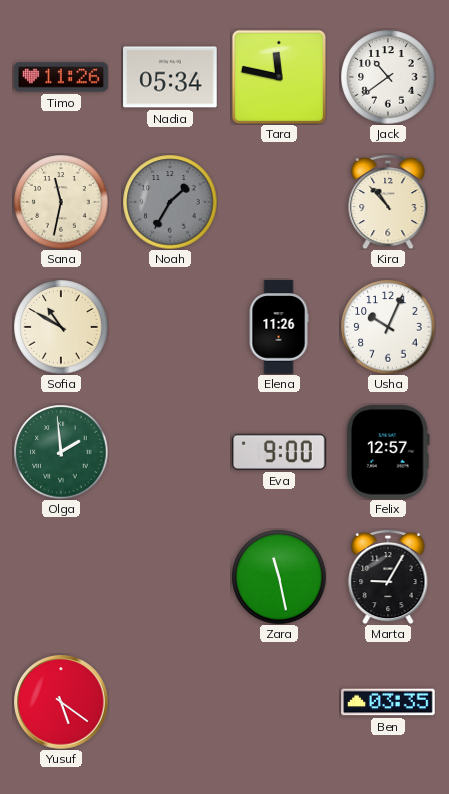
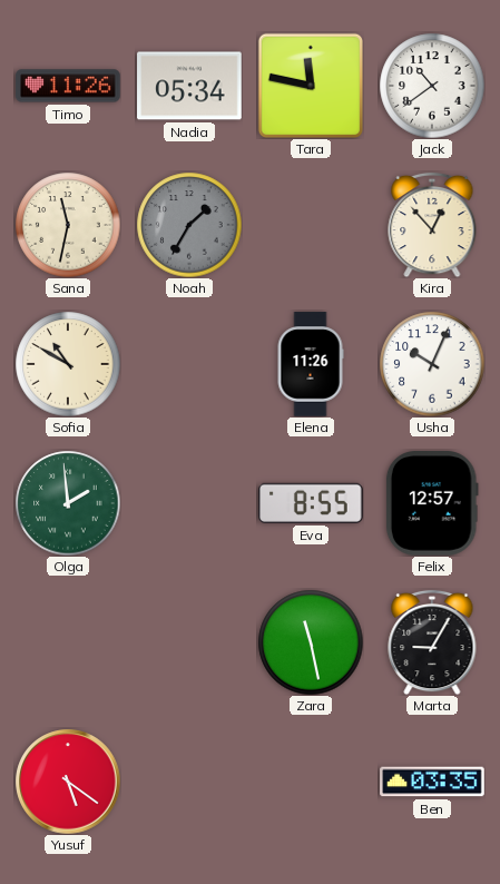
Kira: 10:53 -> 12:53 (432, 225)
Eva: 9:00 -> 8:55 (311, 503)
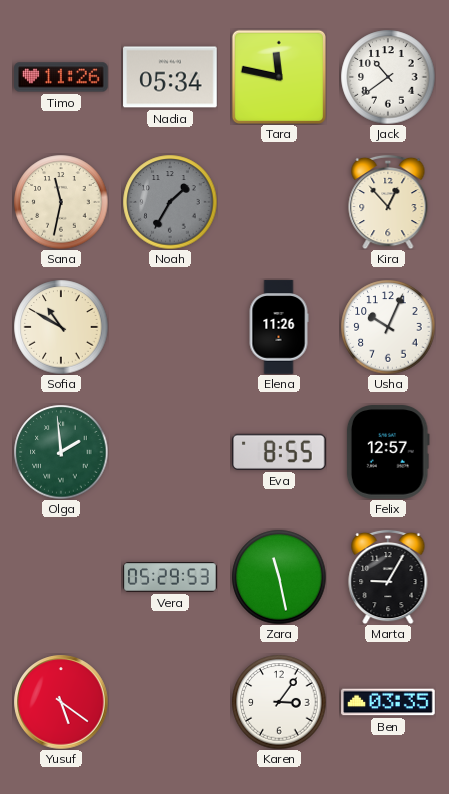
Vera: none -> 05:29 (170, 577)
Karen: none -> 3:06 (279, 702)
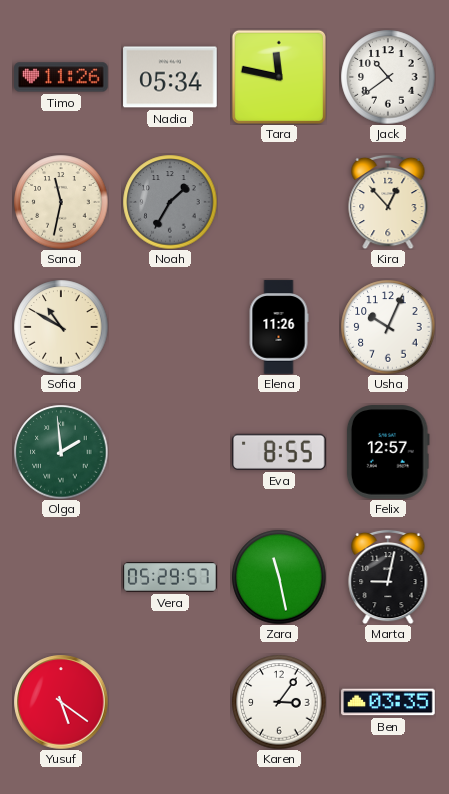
Vera: 05:29:53 -> 05:29:57 (170, 577)
Marta: 9:05 -> 9:02 (388, 577)
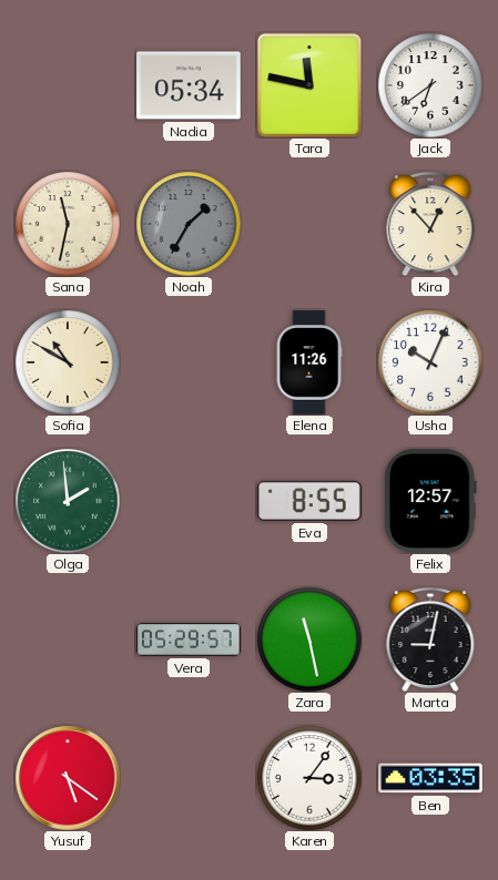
Timo: 11:26 -> none (61, 77)
Jack: 10:39 -> 6:39 (430, 85)
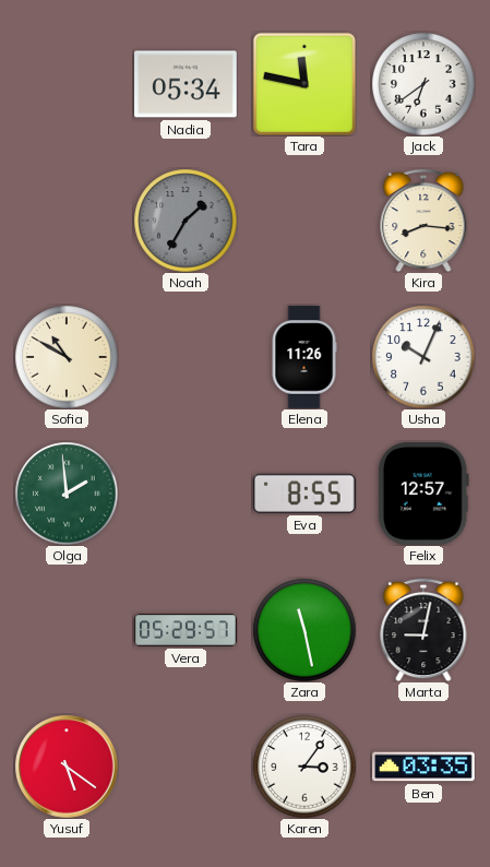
Sana: 11:32 -> none (68, 224)
Kira: 12:53 -> 8:16 (423, 221)
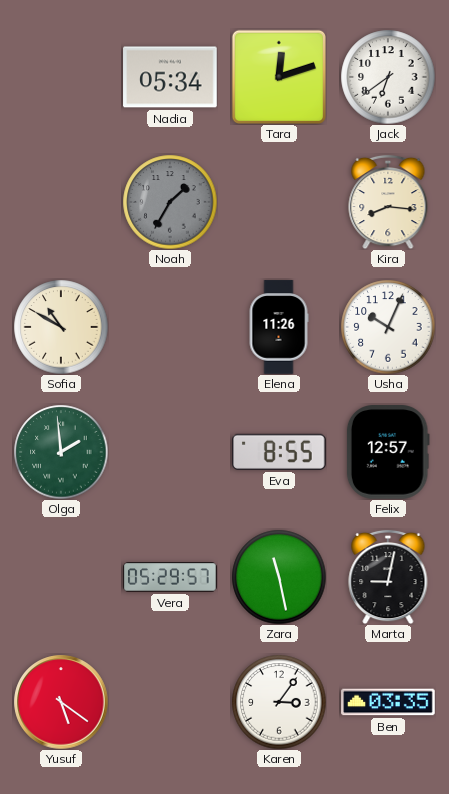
Tara: 11:47 -> 12:12 (279, 77)
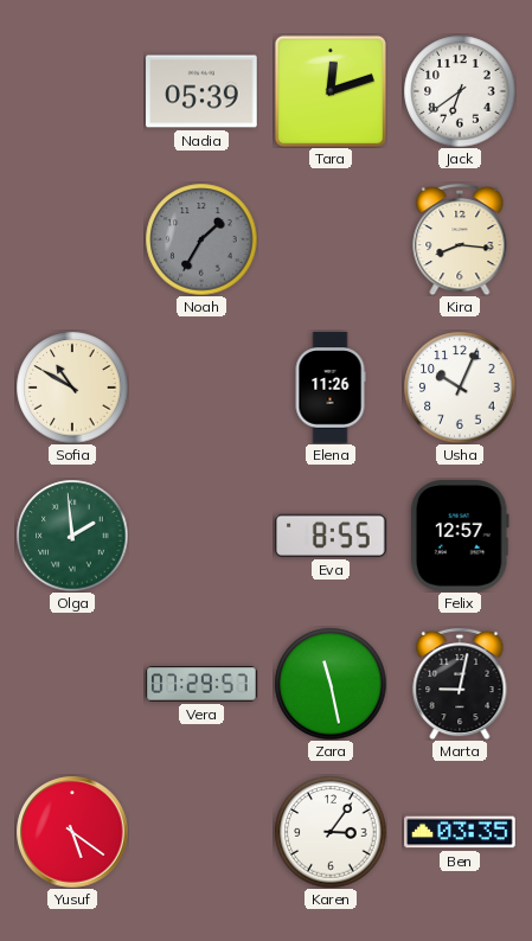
Nadia: 05:34 -> 05:39 (201, 91)
Vera: 05:29 -> 07:29 (201, 684)
